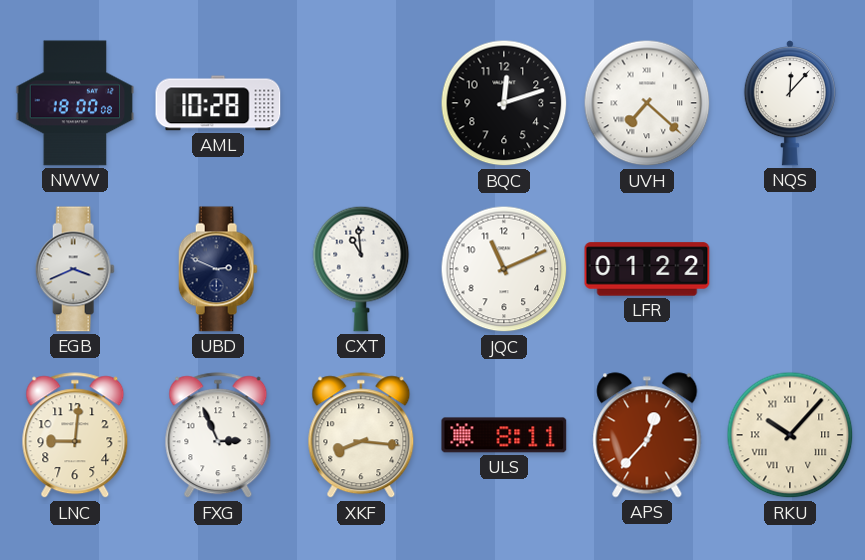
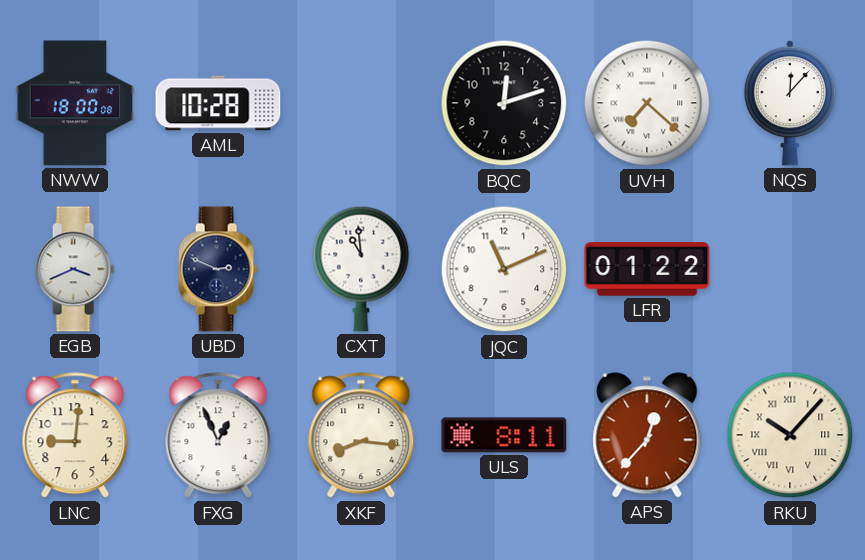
FXG: 2:56 -> 12:56 (218, 436)
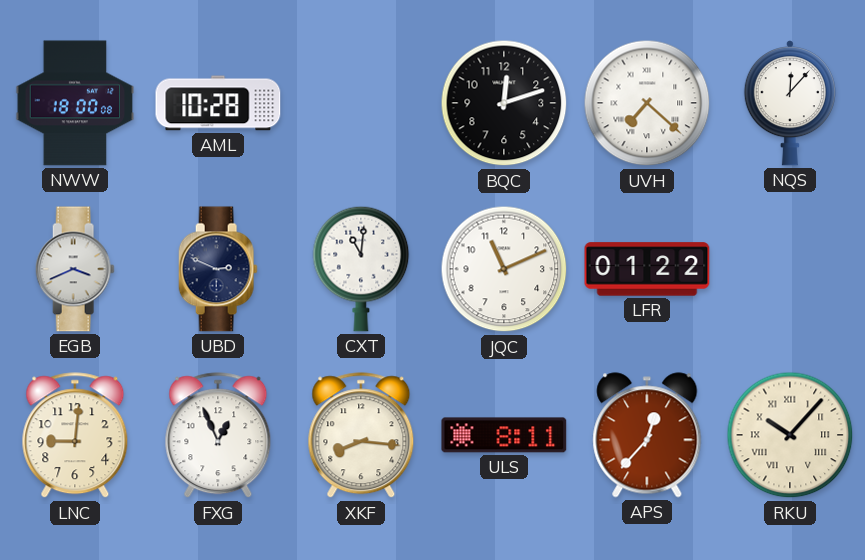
CXT: 10:59 -> 11:01 (361, 269)
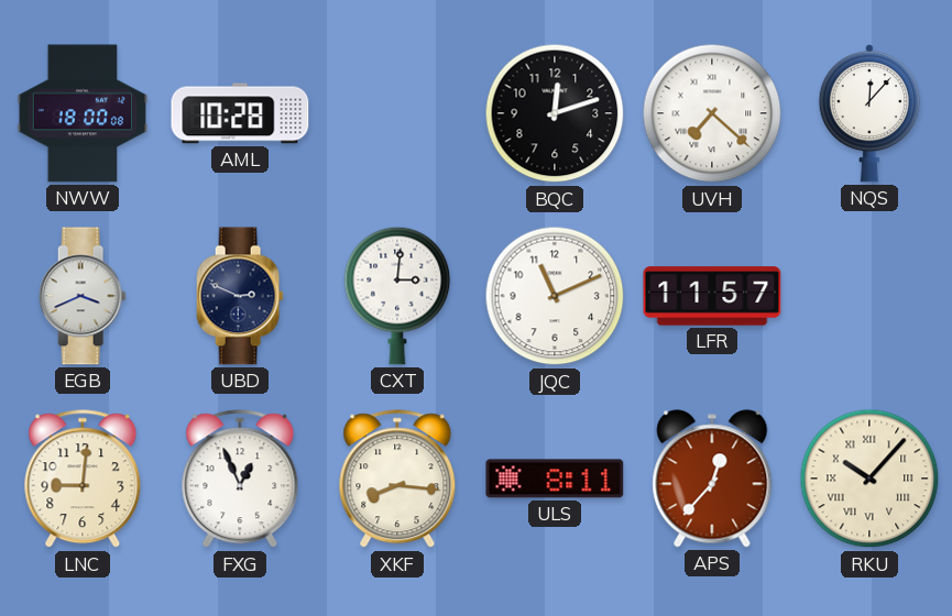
CXT: 11:01 -> 3:01 (397, 296)
LFR: 01:22 -> 11:57 (712, 296)
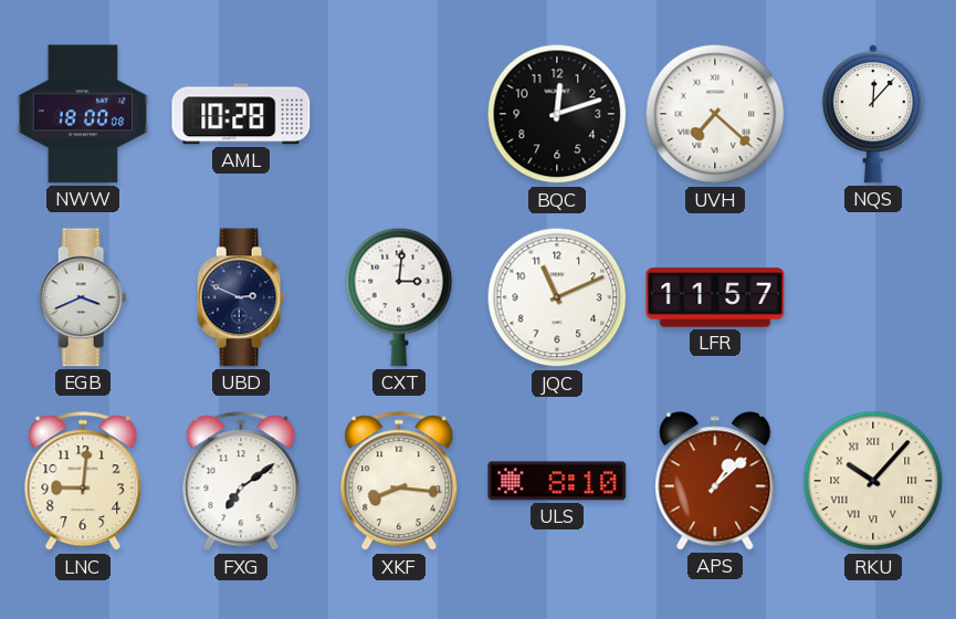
FXG: 12:56 -> 7:09 (241, 482)
ULS: 8:11 -> 8:10 (557, 481)
APS: 12:37 -> 1:08 (715, 481)
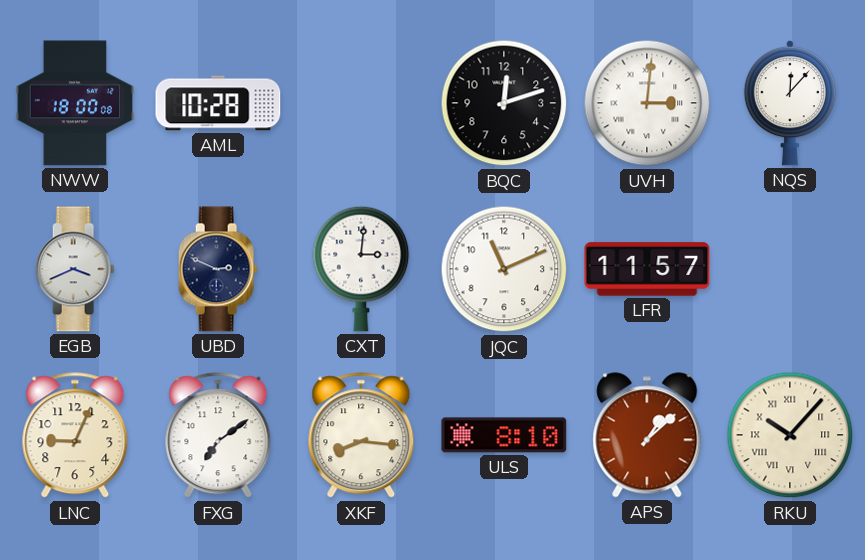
UVH: 7:22 -> 3:01 (647, 103)
LNC: 9:01 -> 9:04 (75, 436)
